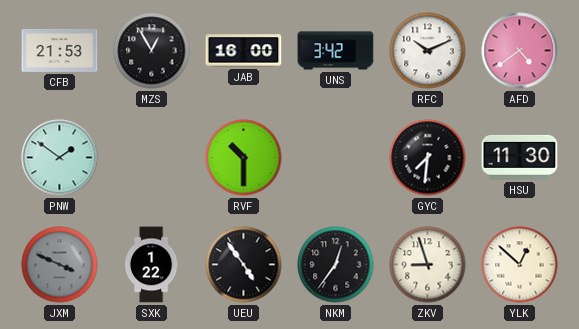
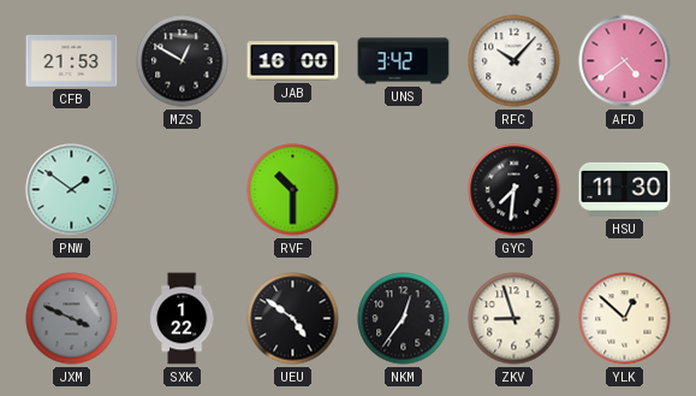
MZS: 12:55 -> 12:50 (183, 61)
RFC: 10:11 -> 10:07 (514, 61)
UEU: 4:54 -> 4:51 (293, 319)
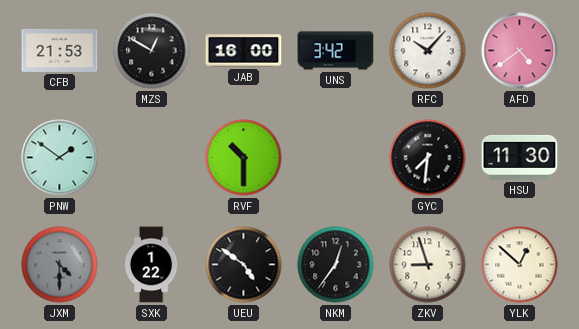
JXM: 3:49 -> 4:30 (60, 265)
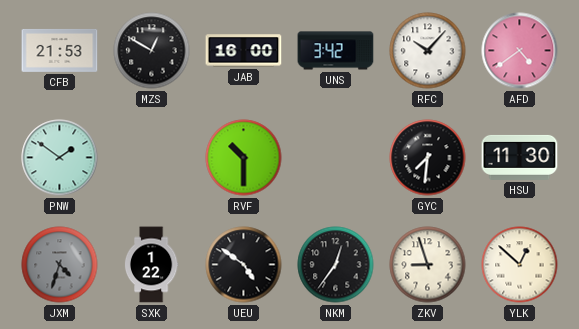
JXM: 4:30 -> 4:33 (60, 265)
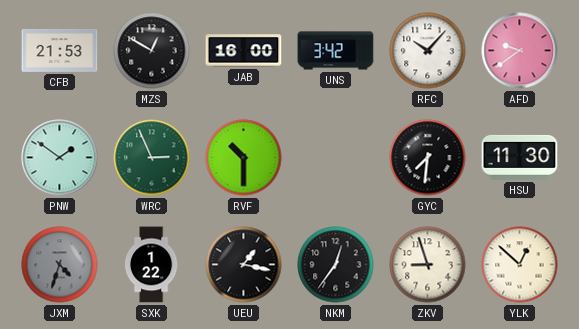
AFD: 4:39 -> 9:39 (520, 51)
WRC: none -> 2:56 (152, 158)
UEU: 4:51 -> 1:17 (244, 265)
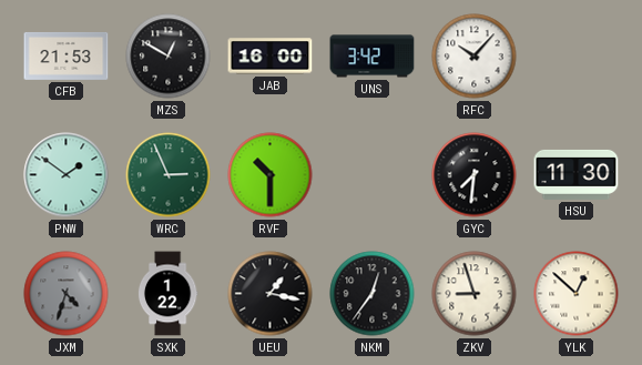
AFD: 9:39 -> none (520, 51)
